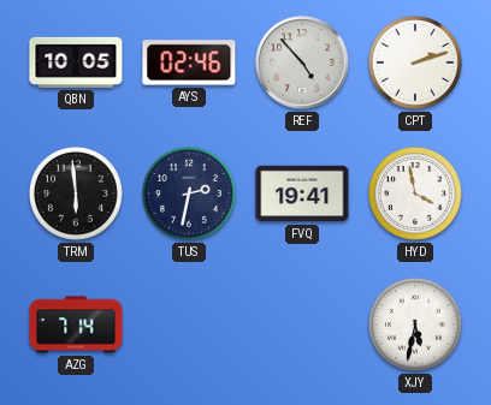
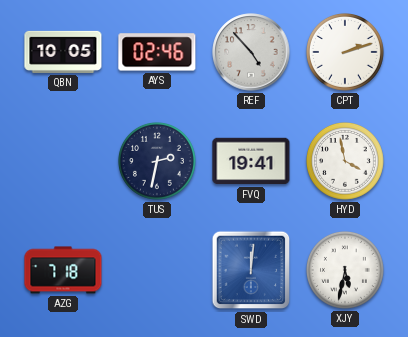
TRM: 5:59 -> none (77, 195)
AZG: 7:14 -> 7:18 (63, 270)
SWD: none -> 12:01 (251, 270)
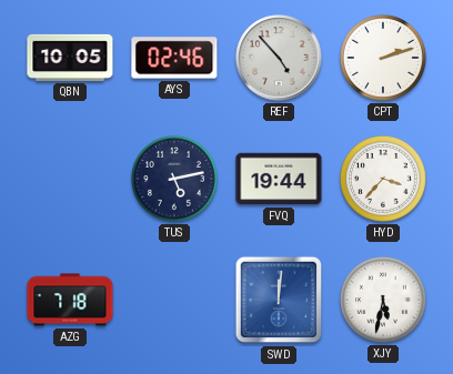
TUS: 2:32 -> 5:13 (175, 180)
FVQ: 19:41 -> 19:44 (279, 179)
HYD: 3:58 -> 3:37 (384, 180)
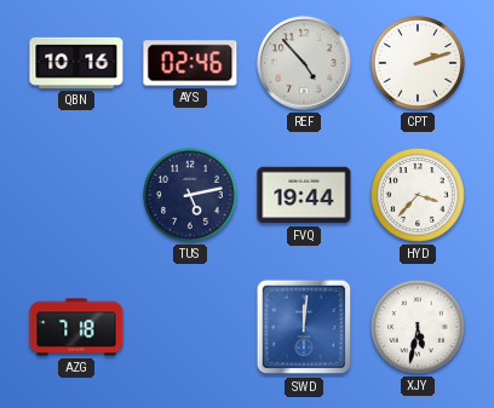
QBN: 10:05 -> 10:16 (76, 63)
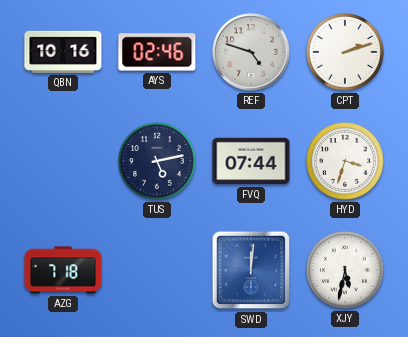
REF: 4:53 -> 4:48 (251, 52)
FVQ: 19:44 -> 07:44 (251, 161)
HYD: 3:37 -> 3:33 (346, 162)
